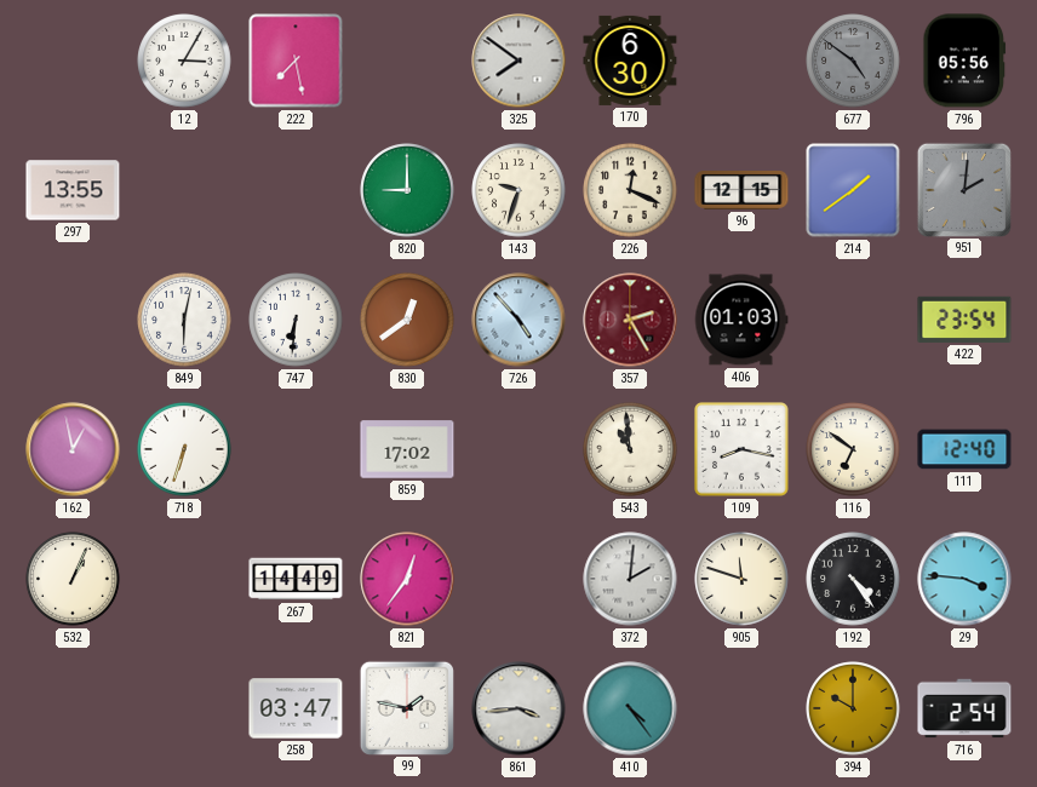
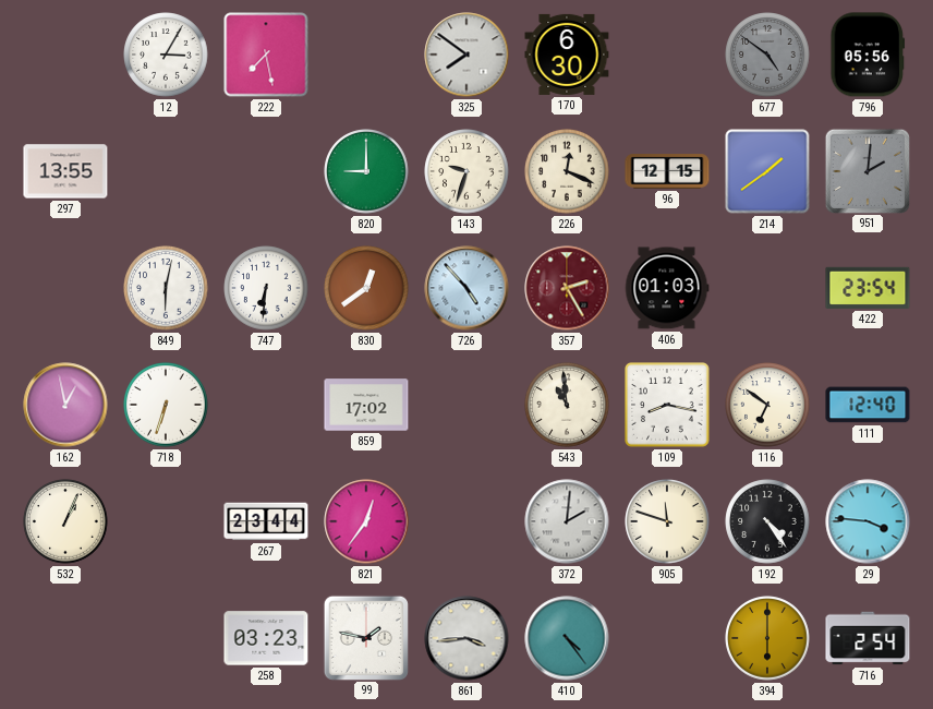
267: 14:49 -> 23:44 (266, 521)
258: 03:47 -> 03:23 (266, 638)
394: 10:00 -> 6:00 (767, 638)
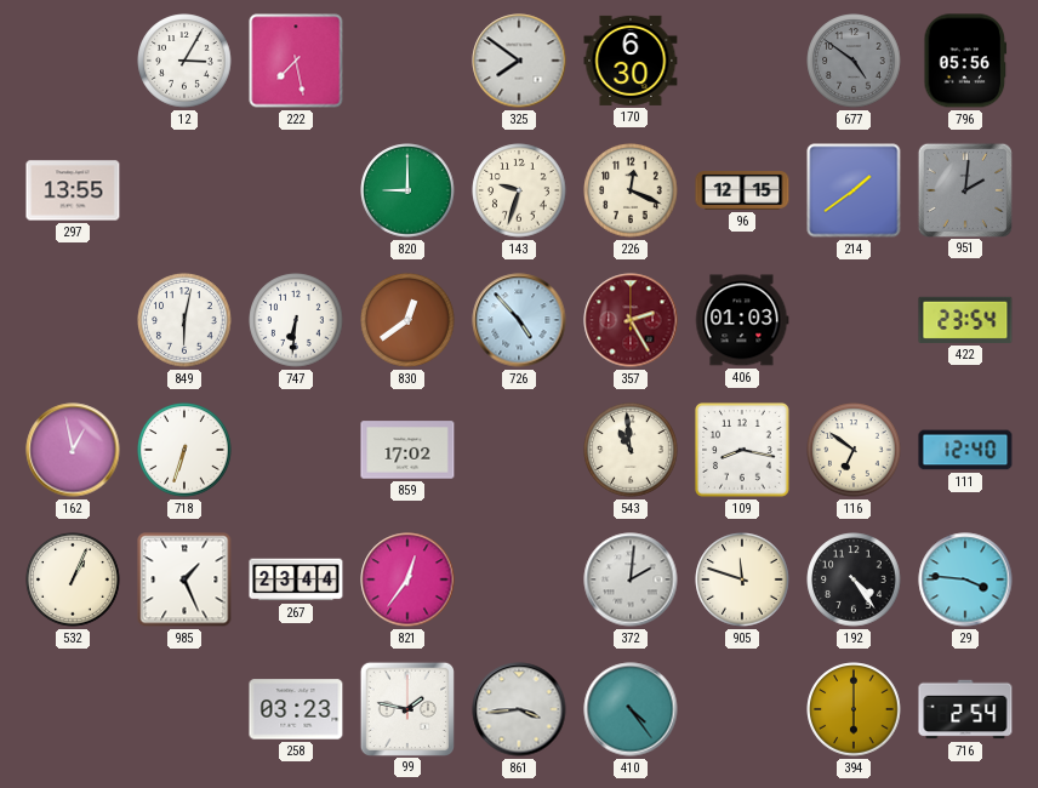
985: none -> 1:26 (184, 579)
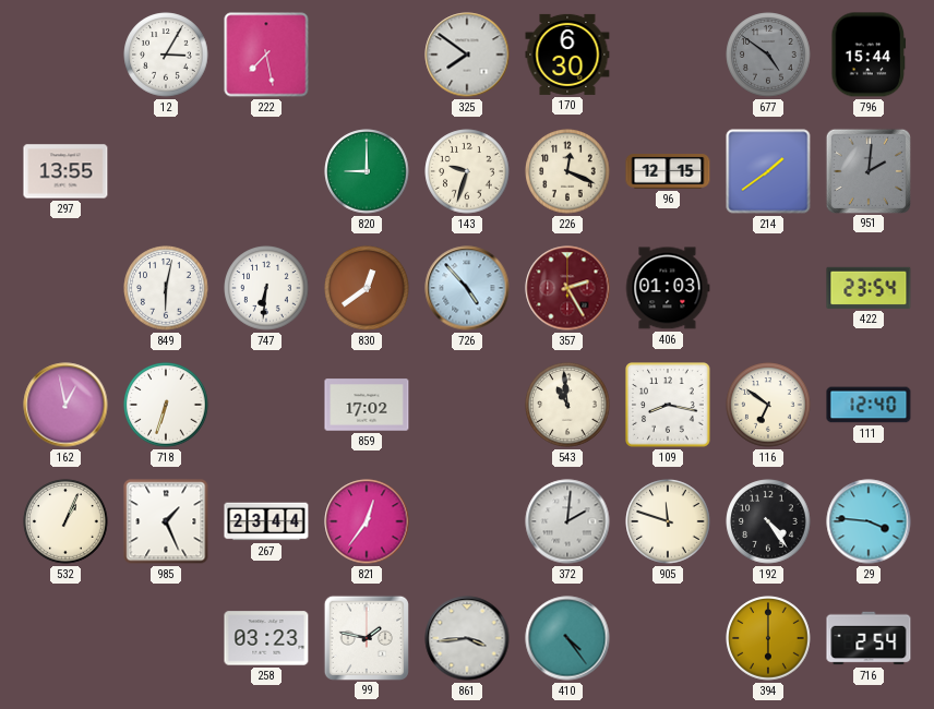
796: 05:56 -> 15:44 (869, 55)
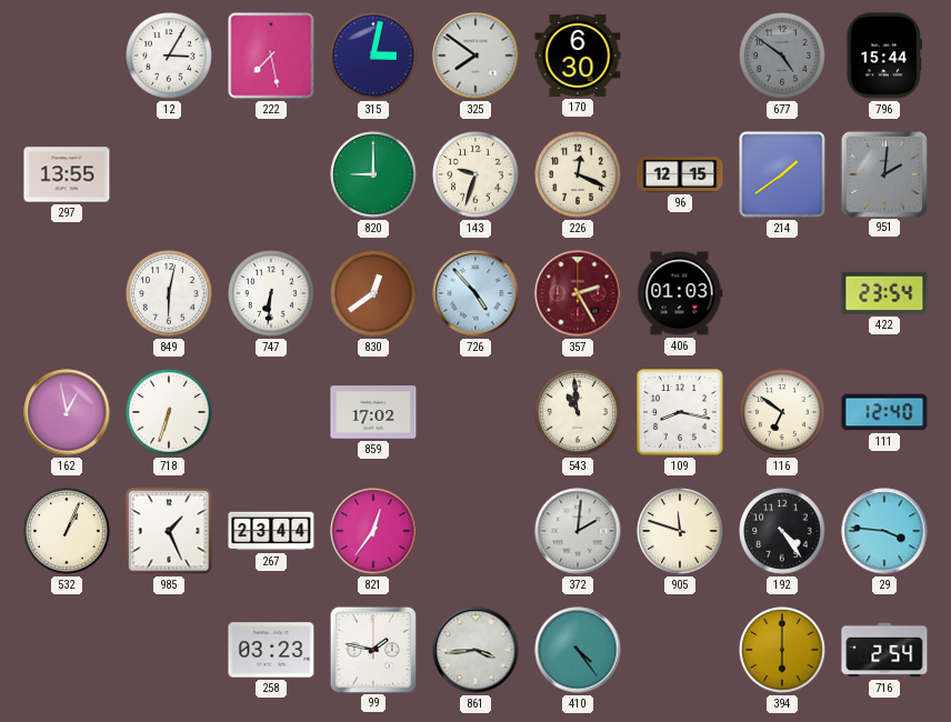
315: none -> 3:02 (373, 56)
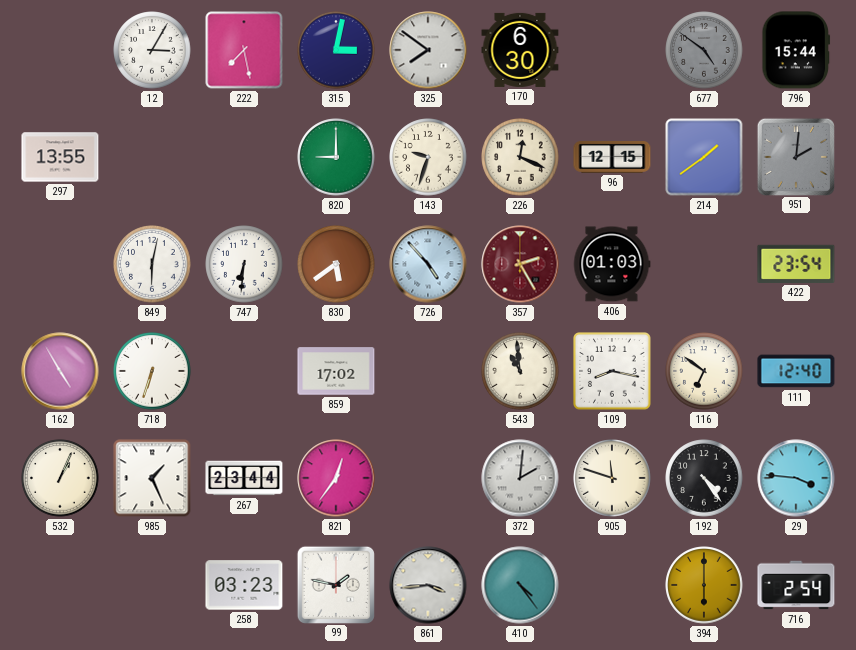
830: 12:39 -> 5:39 (336, 264)
162: 12:58 -> 4:55 (60, 371)
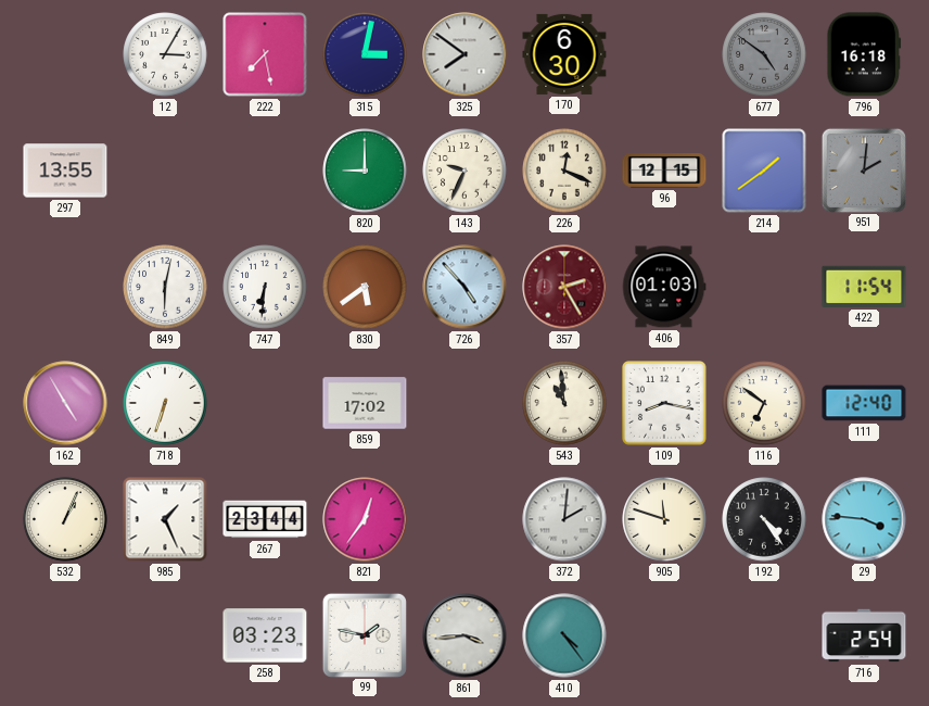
796: 15:44 -> 16:18 (864, 54)
143: 9:33 -> 9:34 (465, 171)
422: 23:54 -> 11:54 (864, 287)
394: 6:00 -> none (704, 585)
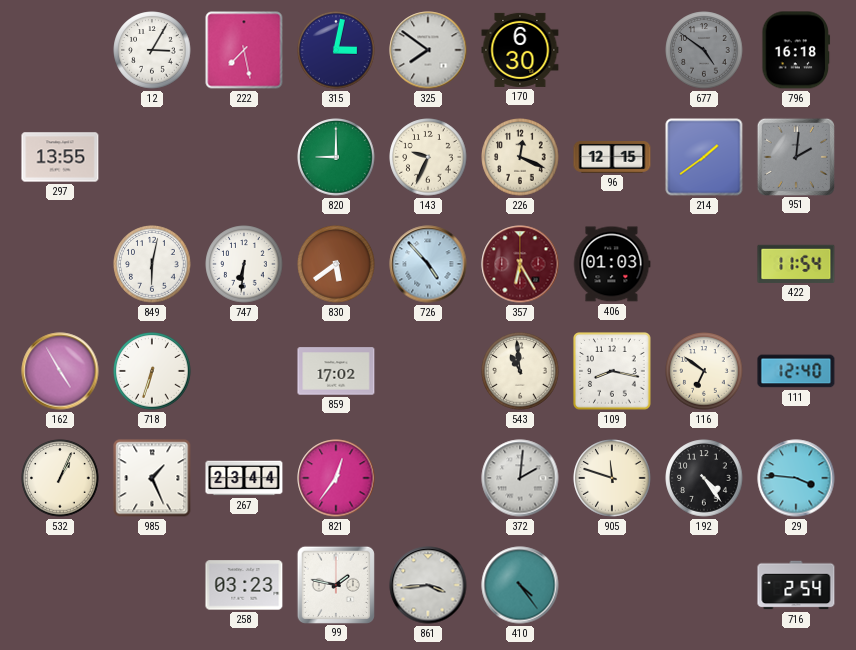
357: 2:25 -> 6:25 (520, 264)
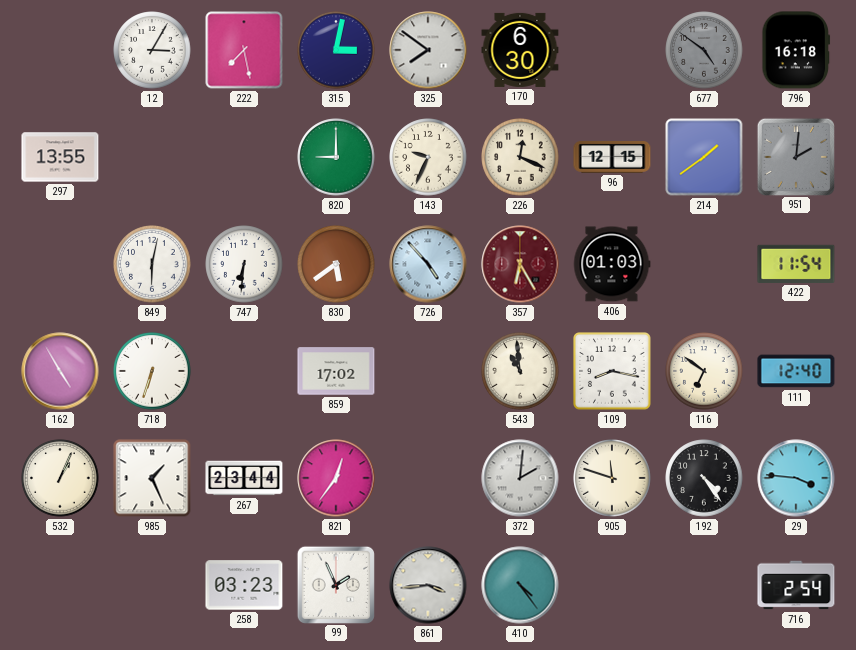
99: 1:47 -> 1:56 (335, 584)
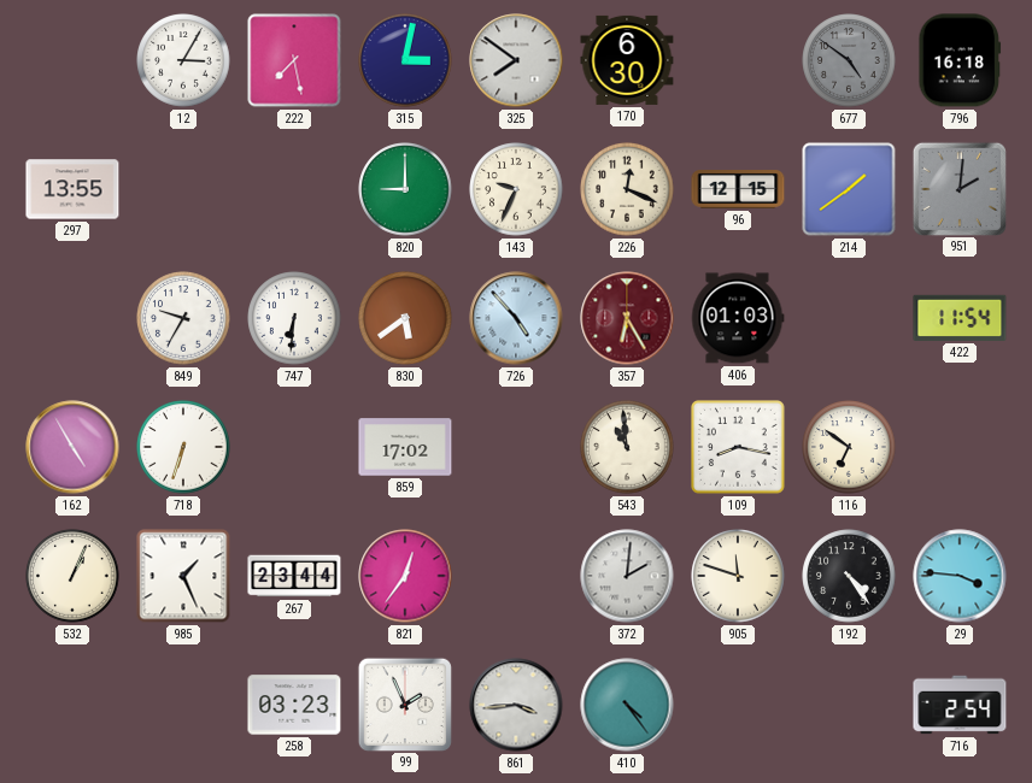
849: 6:02 -> 9:35 (183, 318)
111: 12:40 -> none (796, 371)
